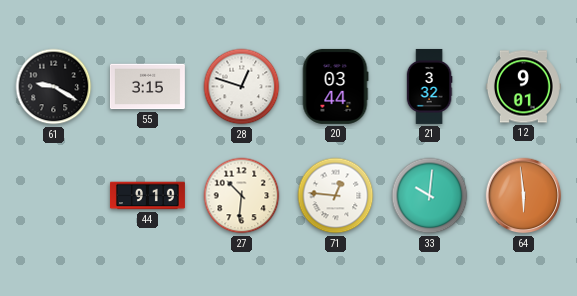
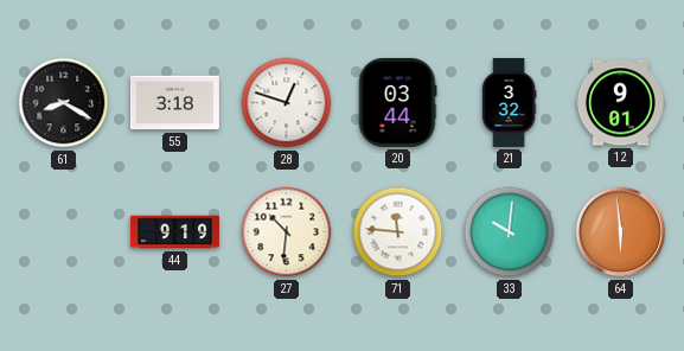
61: 9:20 -> 8:20 (64, 103)
55: 3:15 -> 3:18 (174, 103)
71: 12:46 -> 11:46 (398, 232)
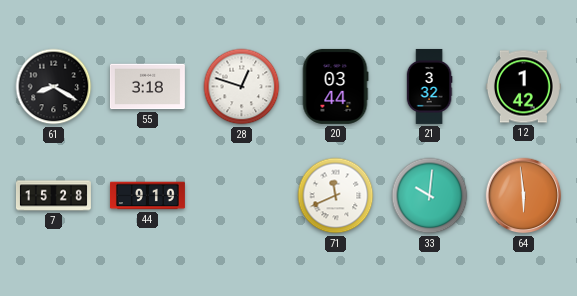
12: 9:01 -> 1:42 (523, 87)
7: none -> 15:28 (53, 196)
27: 10:31 -> none (287, 232)
71: 11:46 -> 11:41 (336, 196)
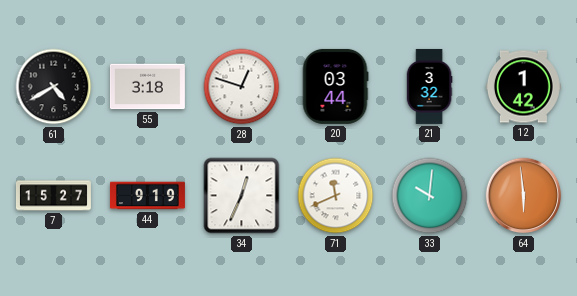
61: 8:20 -> 4:40 (54, 87)
7: 15:28 -> 15:27 (53, 196)
34: none -> 12:34 (242, 196)
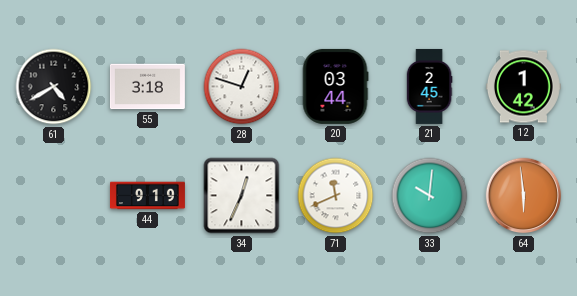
21: 3:32 -> 2:45 (429, 86)
7: 15:27 -> none (53, 196)
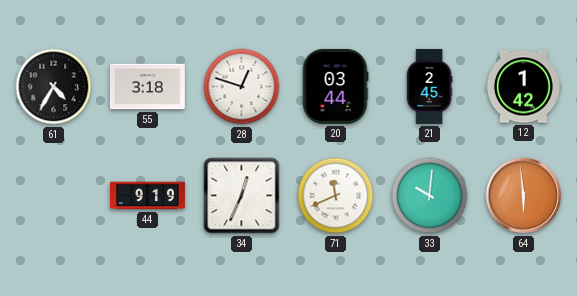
61: 4:40 -> 4:35 (54, 87)
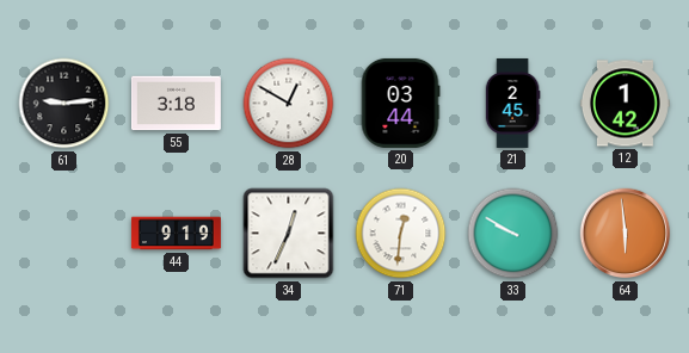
61: 4:35 -> 9:14 (64, 104)
28: 12:48 -> 12:50 (289, 104)
71: 11:41 -> 12:31 (401, 234)
33: 10:01 -> 9:50 (513, 234)
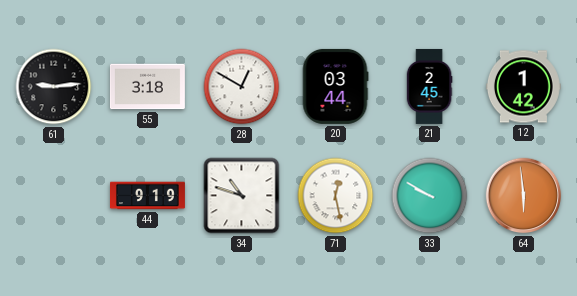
34: 12:34 -> 10:48 (242, 196)
71: 12:31 -> 12:28 (336, 196)
